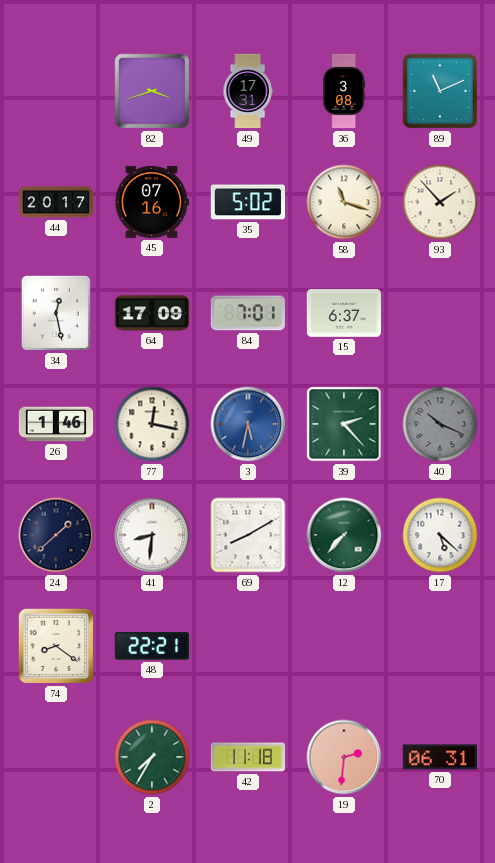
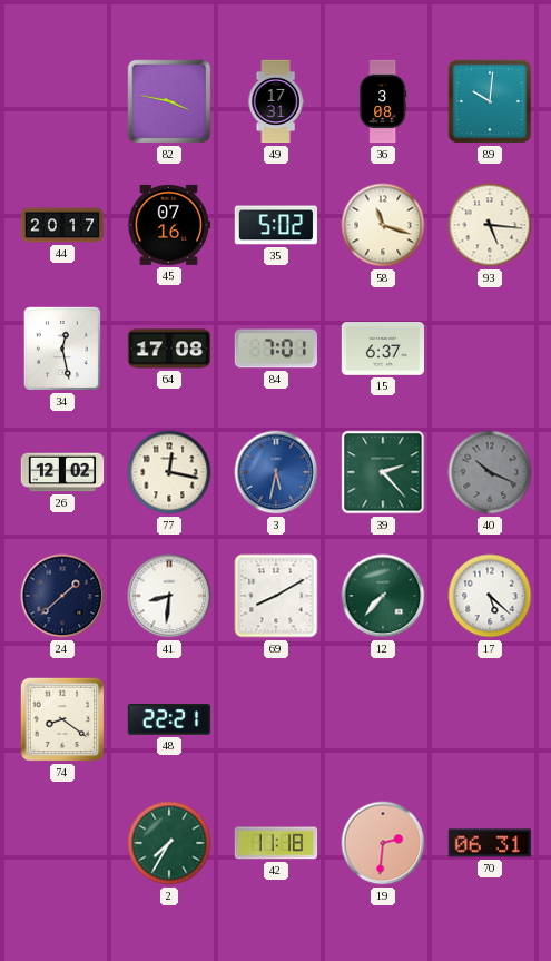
82: 3:42 -> 3:47 (169, 101)
89: 11:11 -> 10:01 (490, 101)
93: 1:53 -> 5:16 (490, 225)
64: 17:09 -> 17:08 (169, 349)
26: 1:46 -> 12:02 (62, 472)
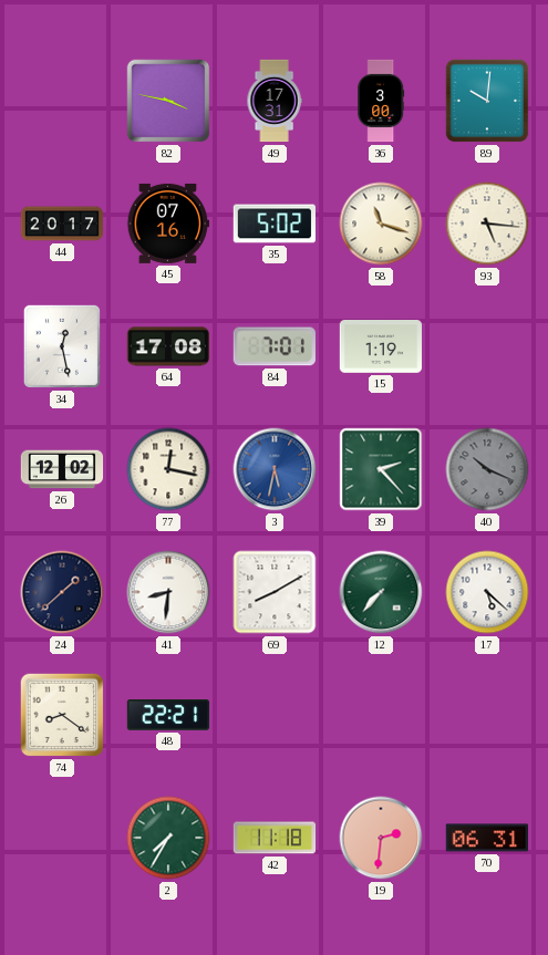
36: 3:08 -> 3:00 (381, 101)
15: 6:37 -> 1:19 (380, 347)
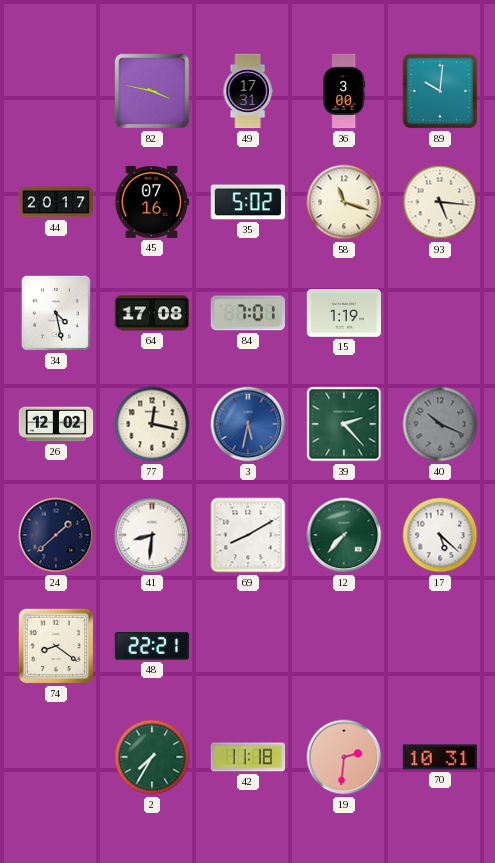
34: 12:28 -> 4:28 (56, 313)
70: 06:31 -> 10:31 (439, 757)
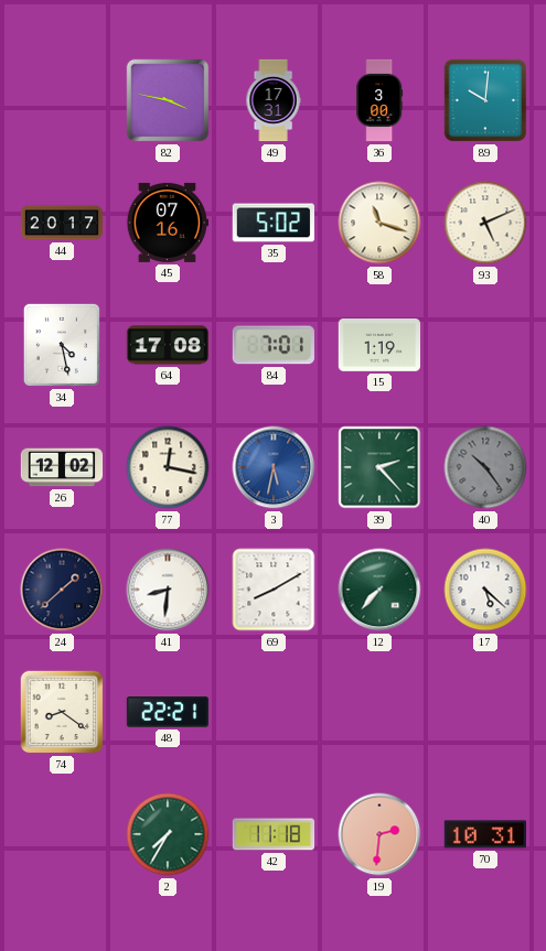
93: 5:16 -> 5:11 (485, 223)
40: 10:19 -> 10:24 (485, 467)
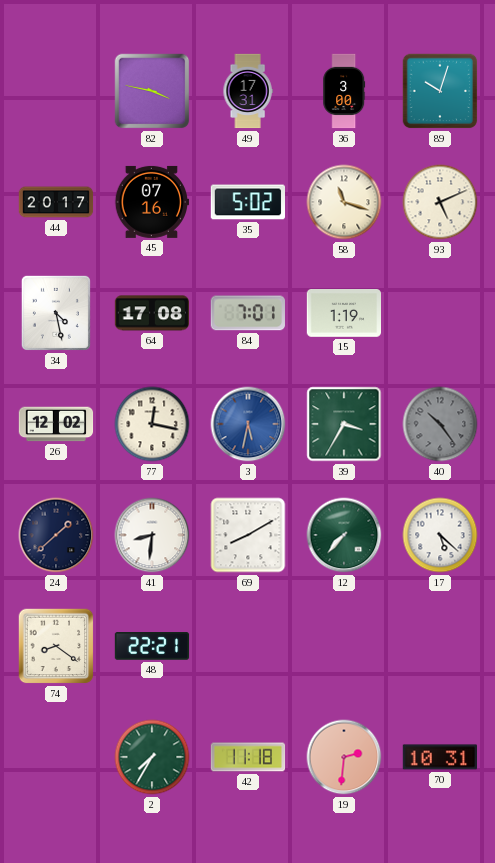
89: 10:01 -> 10:03 (440, 91)
39: 2:23 -> 3:35 (344, 424)
